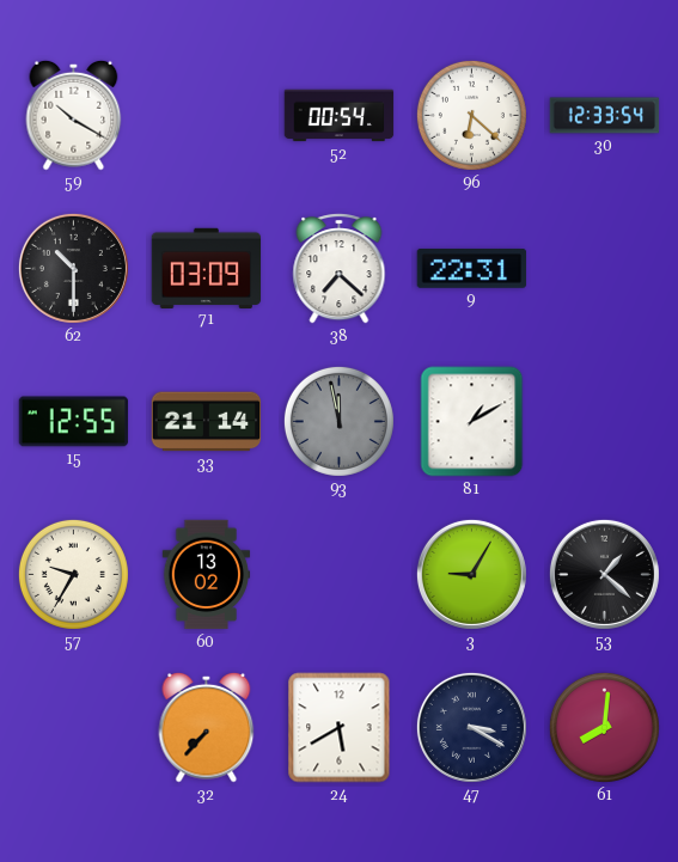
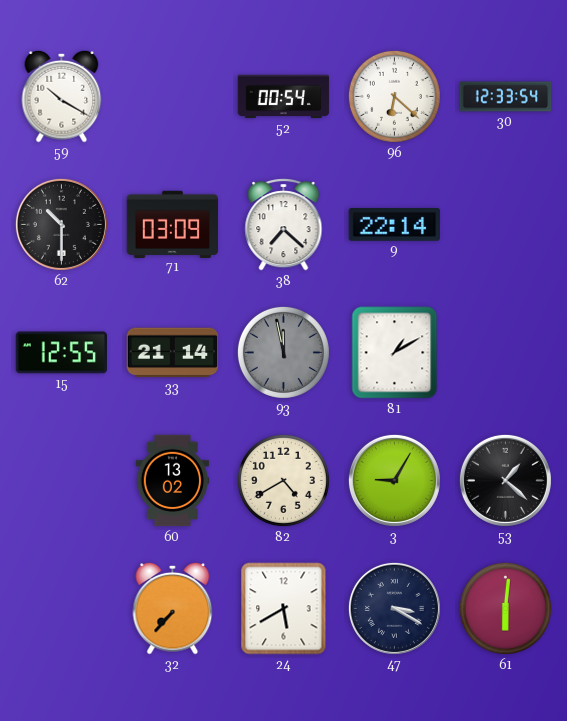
9: 22:31 -> 22:14 (395, 225)
57: 9:35 -> none (73, 574)
82: none -> 4:40 (283, 480)
61: 8:01 -> 6:01 (505, 608)
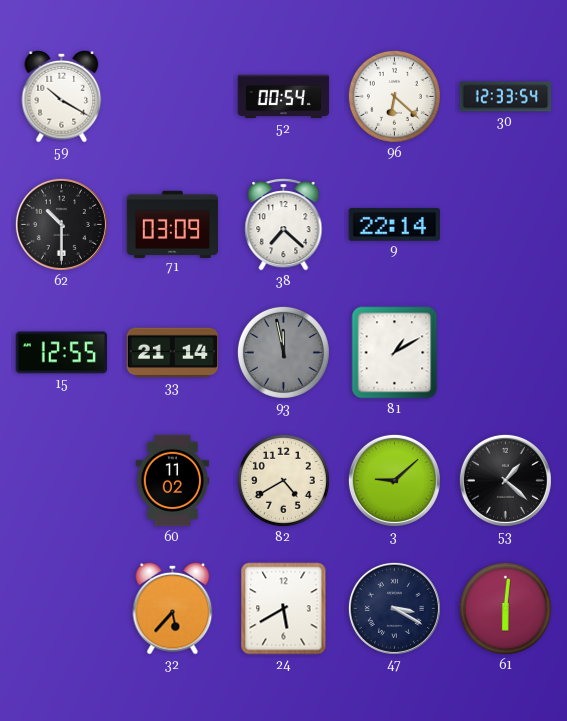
60: 13:02 -> 11:02 (173, 481)
3: 9:05 -> 9:08 (394, 480)
32: 7:37 -> 5:37 (173, 608)
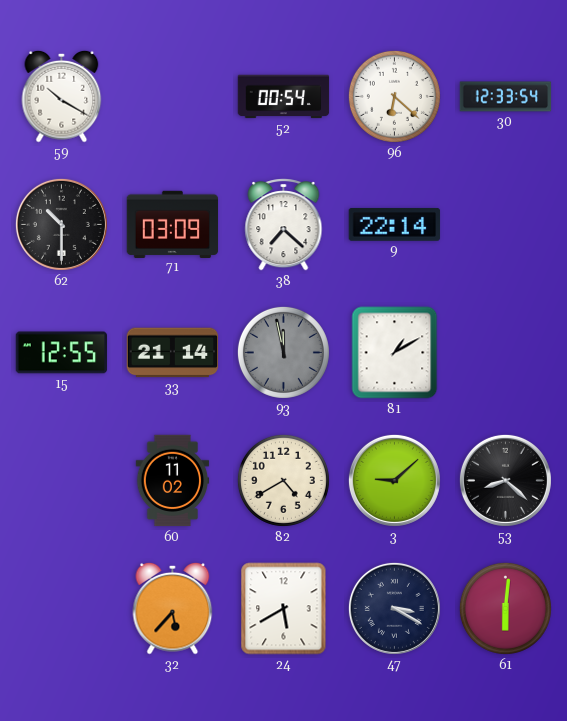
53: 1:22 -> 8:22 (505, 480)
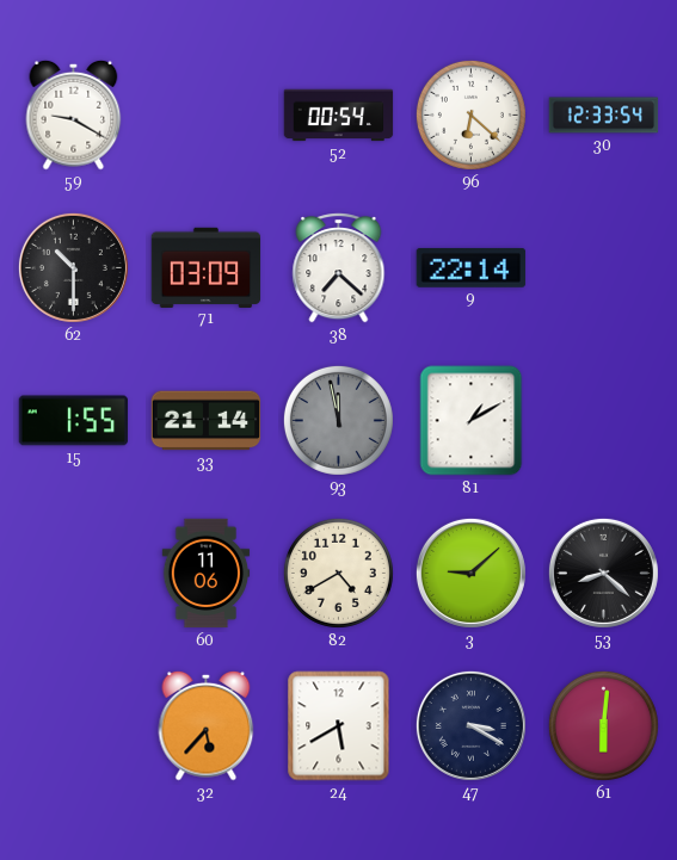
59: 10:20 -> 9:20 (74, 115)
15: 12:55 -> 1:55 (74, 421)
60: 11:02 -> 11:06 (207, 574)
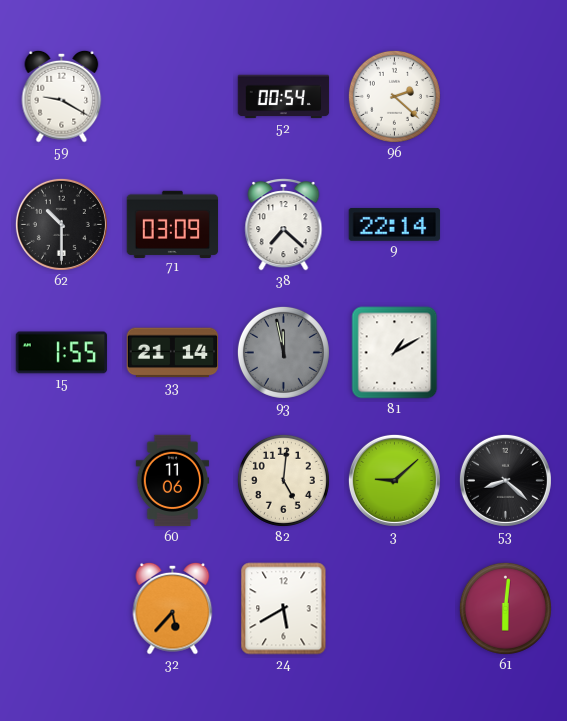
96: 6:22 -> 2:22 (394, 96)
30: 12:33 -> none (604, 116)
82: 4:40 -> 5:01 (283, 480)
47: 3:20 -> none (470, 725)
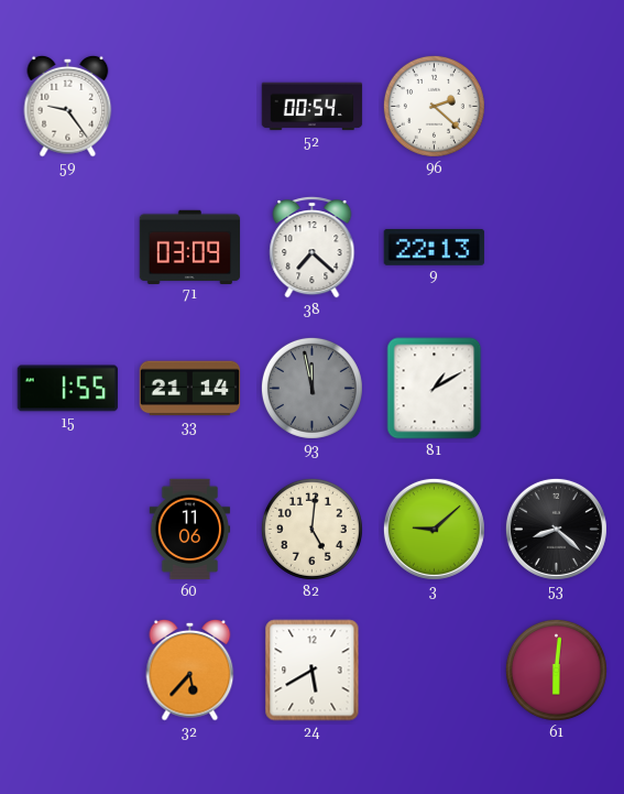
59: 9:20 -> 9:24 (68, 106)
62: 10:30 -> none (61, 224)
9: 22:14 -> 22:13 (435, 248)
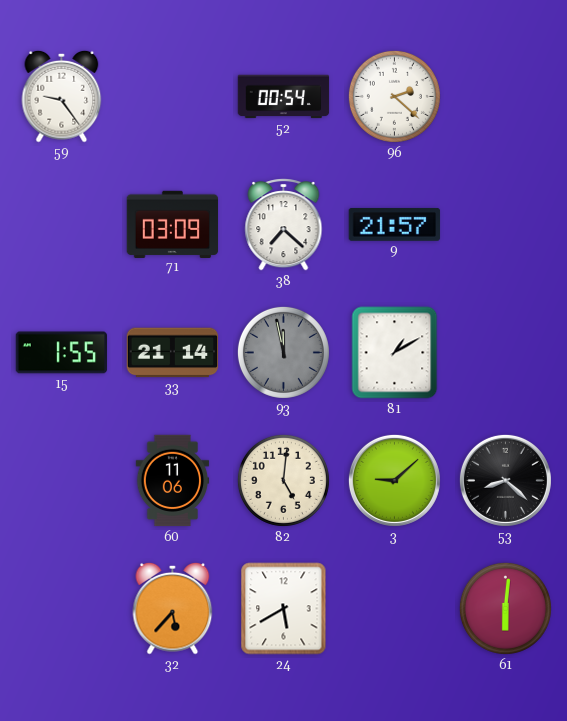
9: 22:13 -> 21:57 (395, 225)
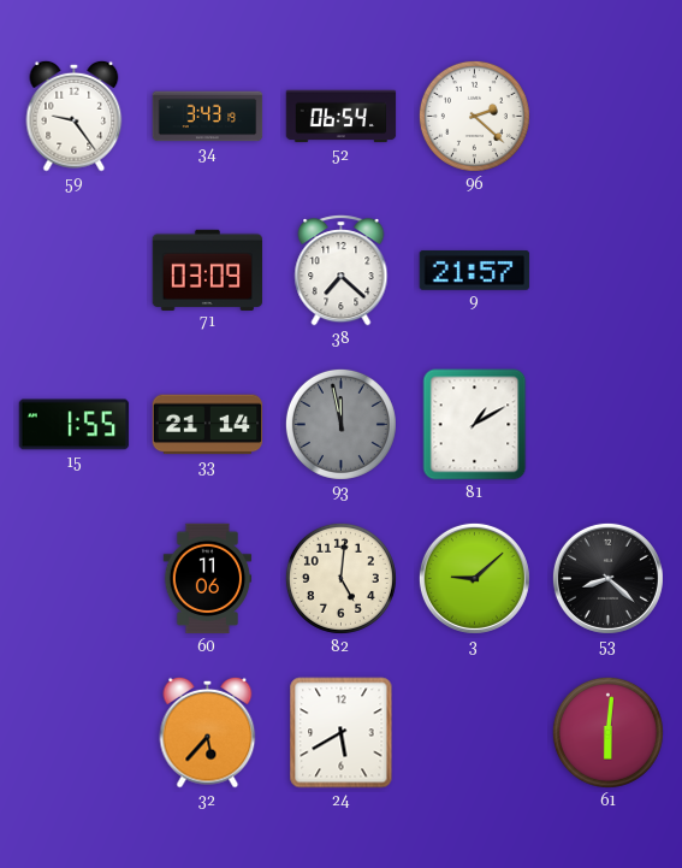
34: none -> 3:43 (208, 117)
52: 00:54 -> 06:54 (342, 117)
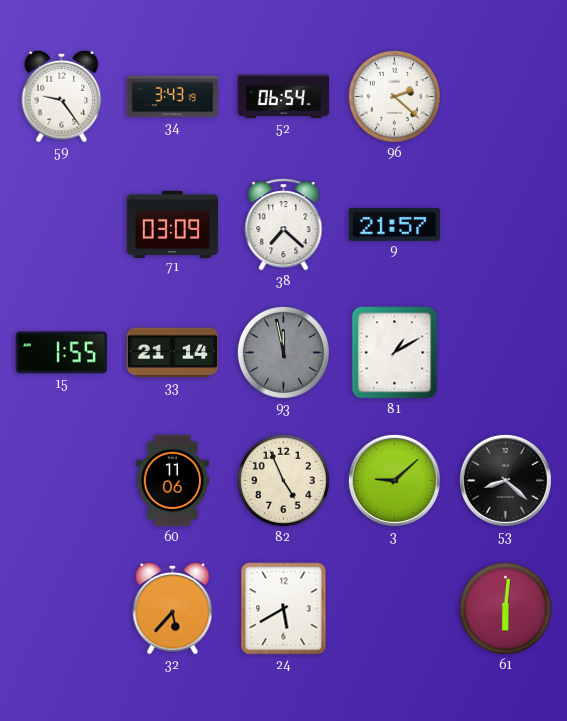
82: 5:01 -> 4:56 (283, 480)
